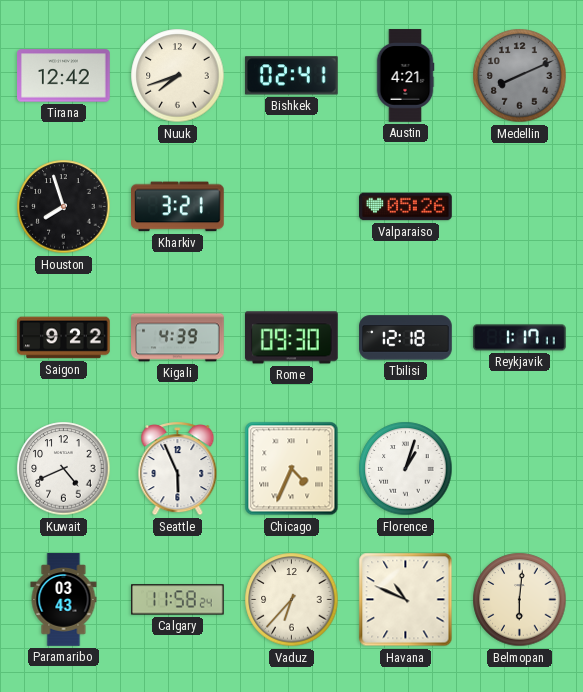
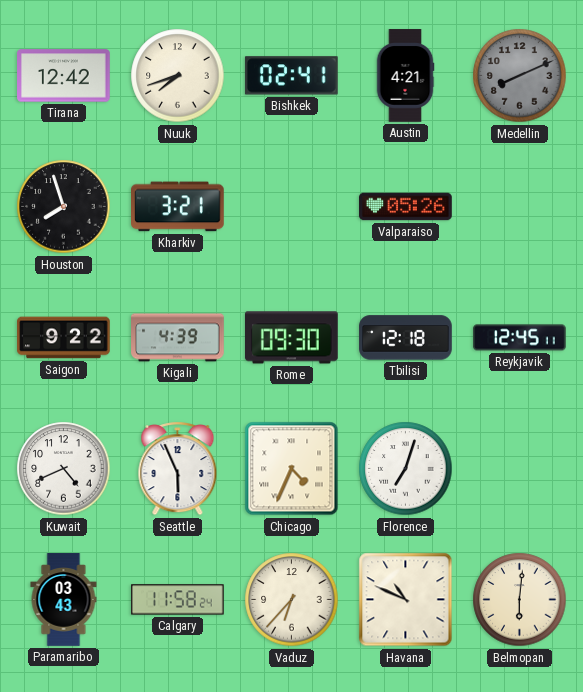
Reykjavik: 1:17 -> 12:45 (520, 338)
Florence: 1:03 -> 7:03 (406, 469)
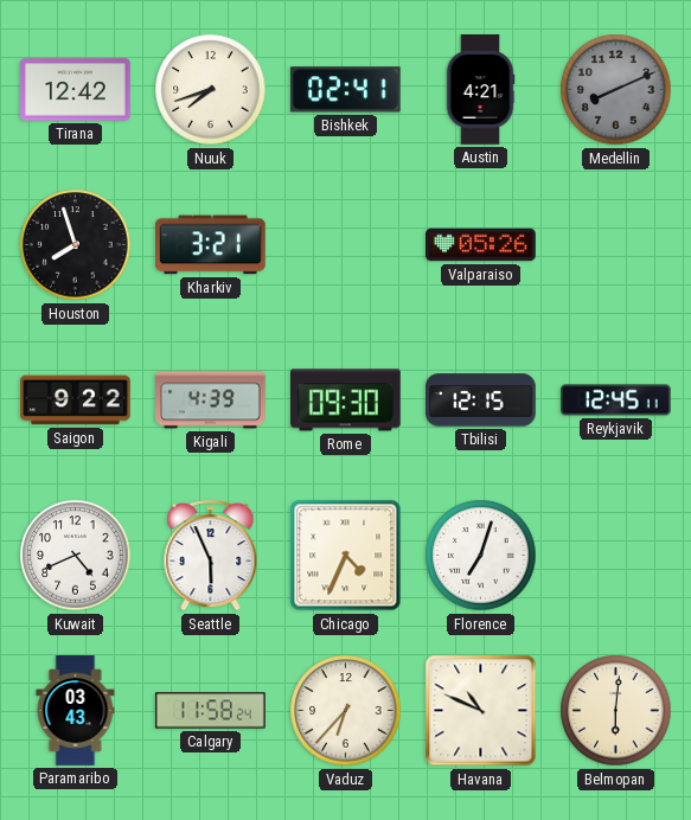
Tbilisi: 12:18 -> 12:15 (481, 401)
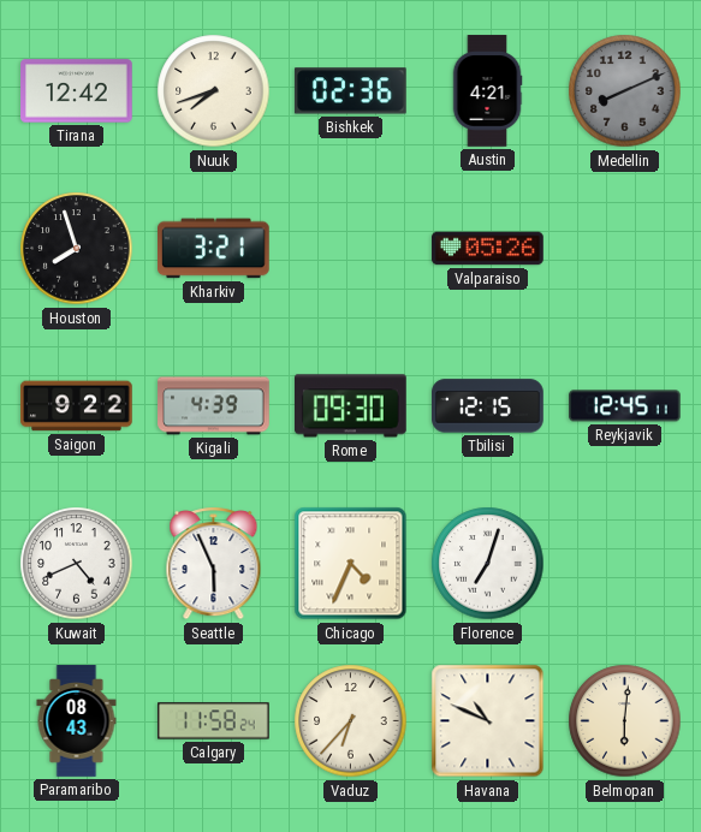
Bishkek: 02:41 -> 02:36 (350, 91)
Paramaribo: 03:43 -> 08:43 (77, 721)
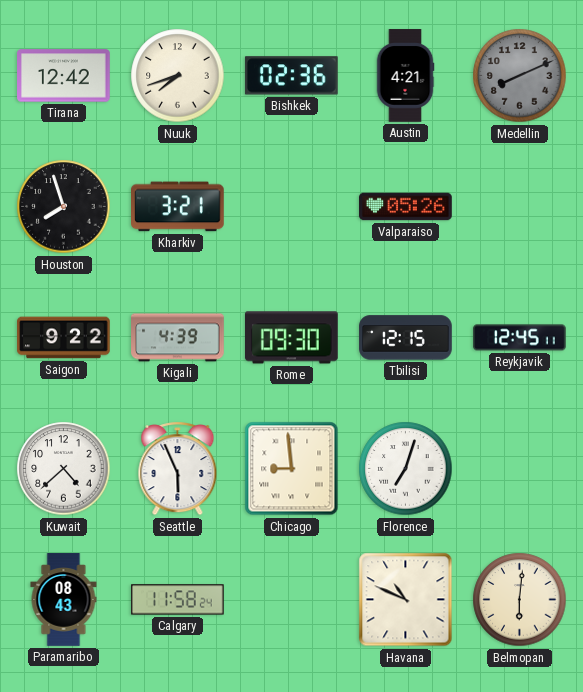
Kuwait: 4:41 -> 4:38 (64, 469)
Chicago: 4:34 -> 8:59 (292, 469)
Vaduz: 6:37 -> none (351, 721)
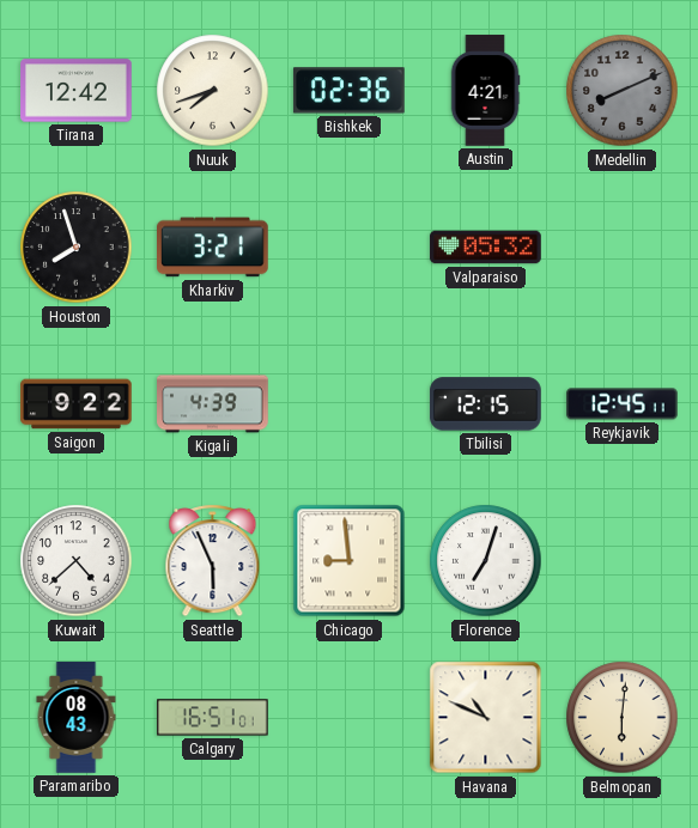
Valparaiso: 05:26 -> 05:32 (486, 248)
Rome: 09:30 -> none (292, 338)
Calgary: 11:58 -> 16:51 (213, 718)
